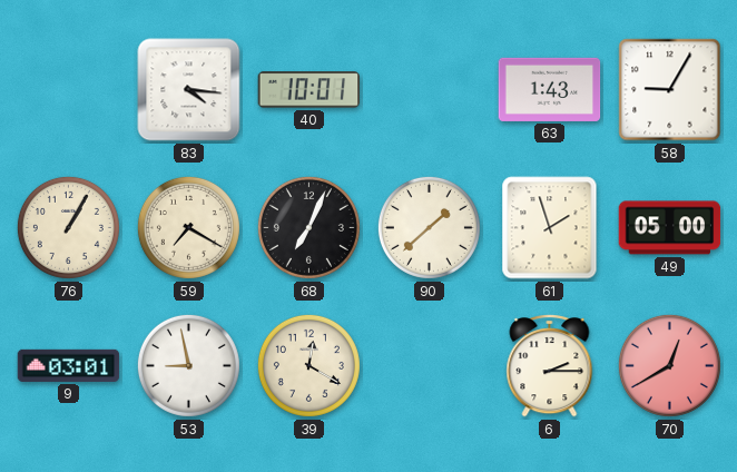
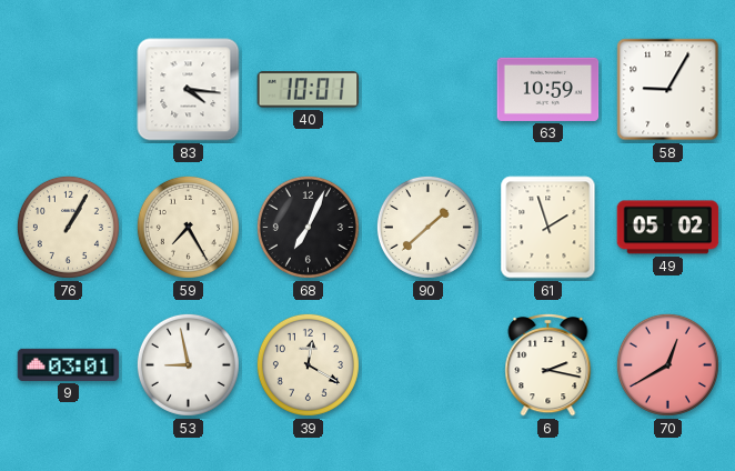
63: 1:43 -> 10:59 (548, 89)
59: 7:20 -> 7:25 (188, 227)
49: 05:00 -> 05:02 (668, 228)
6: 2:15 -> 2:17 (548, 365)
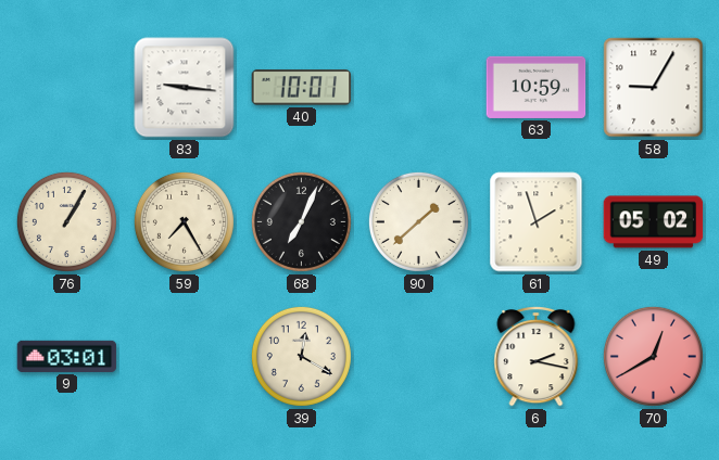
83: 4:16 -> 9:16 (185, 88)
53: 8:58 -> none (188, 364)
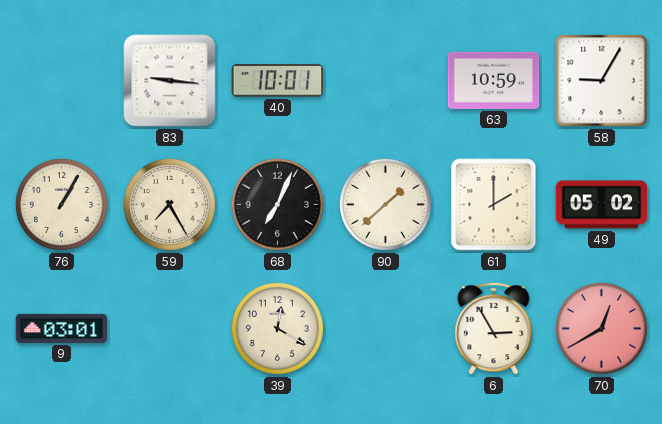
61: 1:57 -> 2:00 (494, 205)
6: 2:17 -> 2:55 (494, 329)
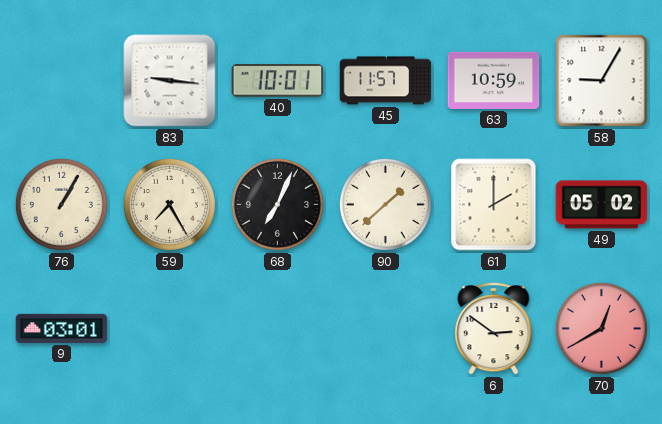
45: none -> 11:57 (386, 81)
39: 12:20 -> none (277, 328)
6: 2:55 -> 2:51 (494, 329)
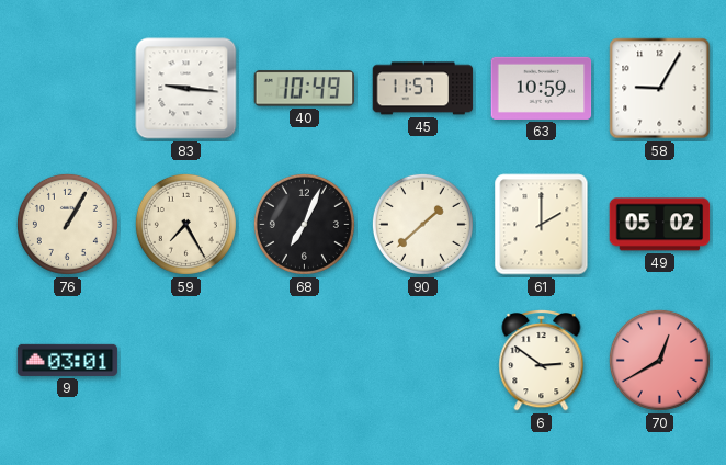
40: 10:01 -> 10:49 (305, 89)
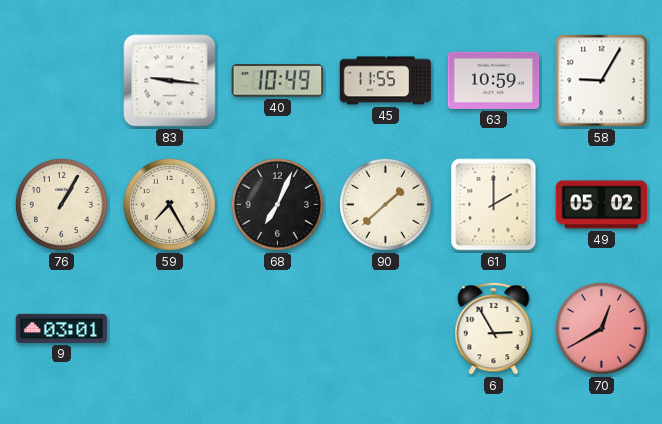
45: 11:57 -> 11:55 (386, 81)
6: 2:51 -> 2:55 (494, 329)
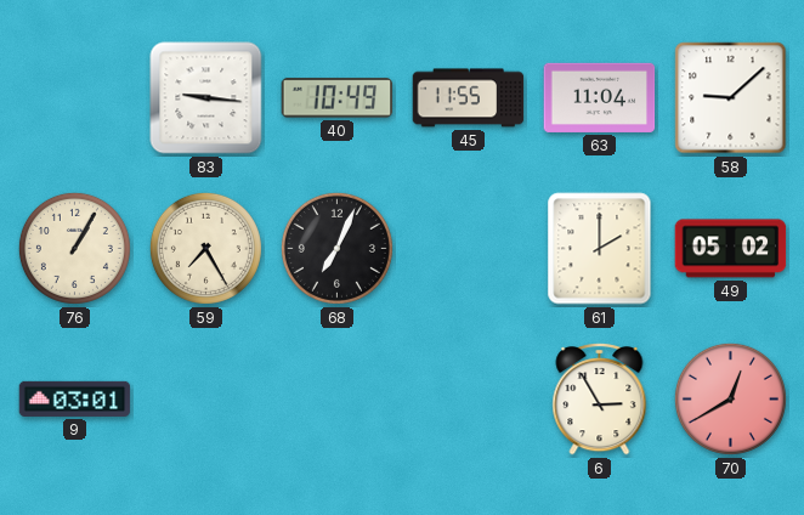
63: 10:59 -> 11:04 (600, 97)
58: 9:05 -> 9:08 (731, 98)
90: 1:38 -> none (385, 204)
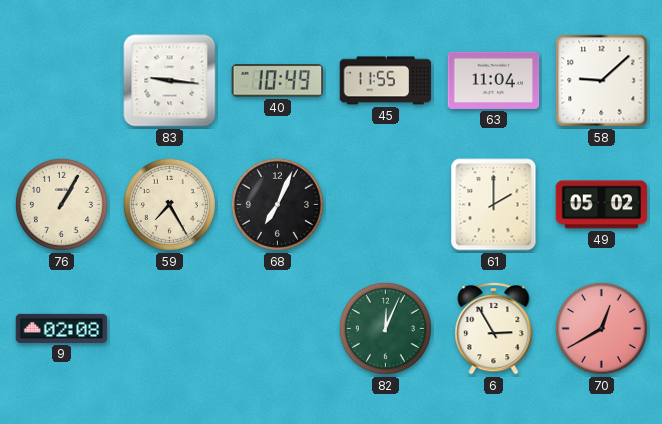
9: 03:01 -> 02:08 (62, 328)
82: none -> 12:04 (385, 328)
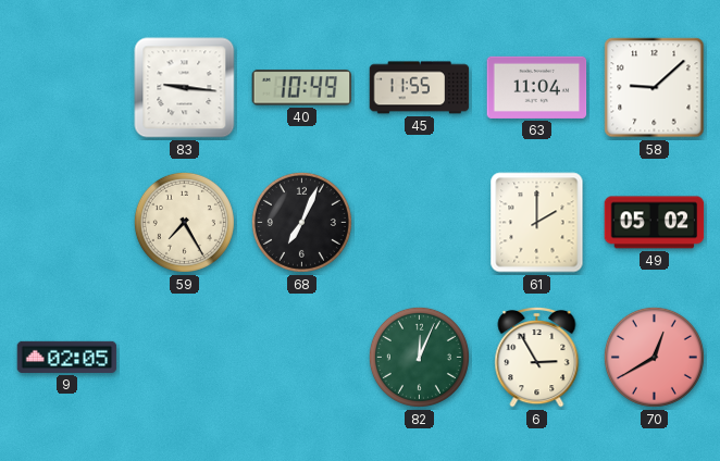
76: 1:05 -> none (61, 204)
9: 02:08 -> 02:05 (67, 357)
